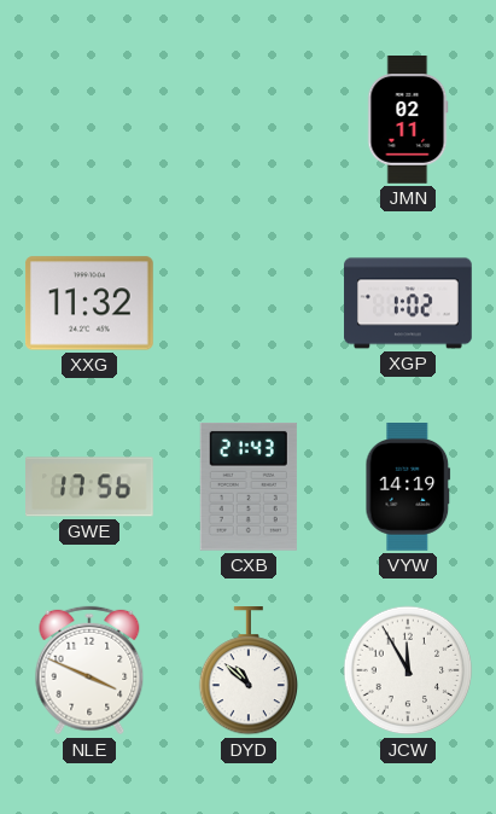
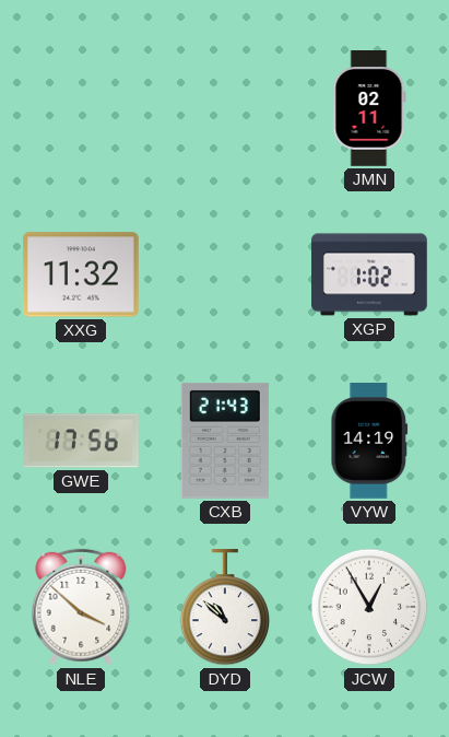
NLE: 3:49 -> 3:52 (81, 607)
JCW: 11:55 -> 12:55 (369, 607)
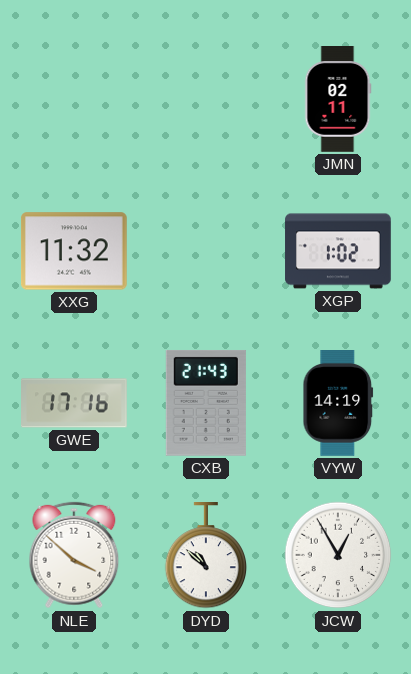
GWE: 17:56 -> 17:16 (75, 403)
